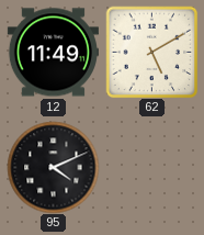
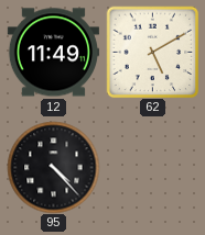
95: 4:11 -> 4:23 (53, 167)
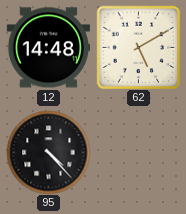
12: 11:49 -> 14:48 (48, 48)
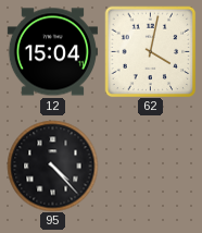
12: 14:48 -> 15:04 (52, 52)
62: 5:10 -> 4:02 (150, 51)
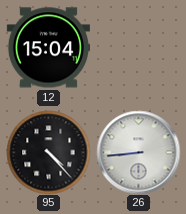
62: 4:02 -> none (150, 51)
26: none -> 8:44 (138, 152)
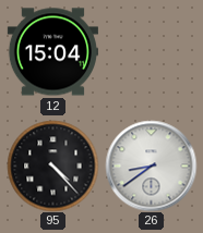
26: 8:44 -> 8:39 (151, 165)
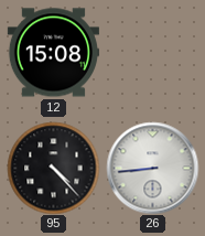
12: 15:04 -> 15:08 (53, 53)
26: 8:39 -> 8:44 (152, 168)
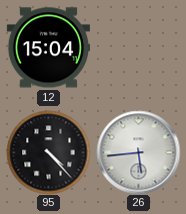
12: 15:08 -> 15:04 (48, 48)
26: 8:44 -> 5:44 (138, 152)
